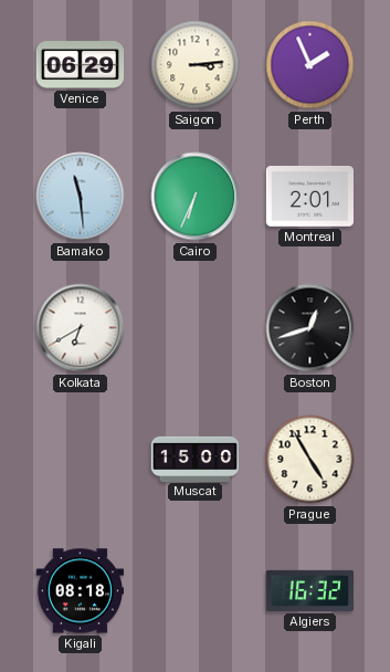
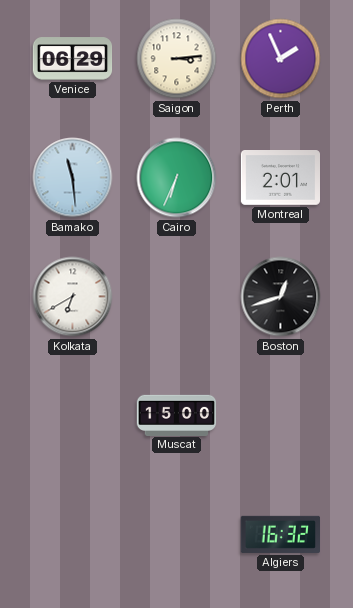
Prague: 4:55 -> none (310, 460)
Kigali: 08:18 -> none (81, 591)
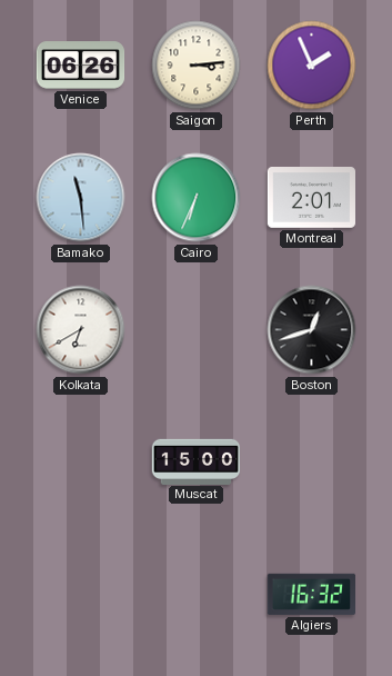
Venice: 06:29 -> 06:26 (81, 66)
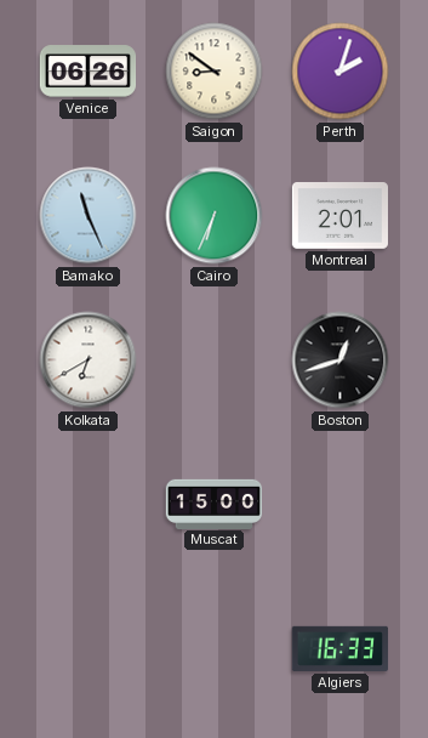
Saigon: 3:14 -> 8:51 (215, 72)
Perth: 1:56 -> 2:03 (341, 72)
Bamako: 11:29 -> 11:26 (89, 216)
Algiers: 16:32 -> 16:33 (339, 648)
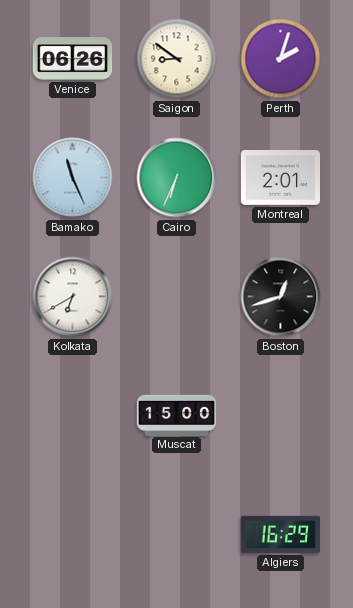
Algiers: 16:33 -> 16:29 (280, 534)
